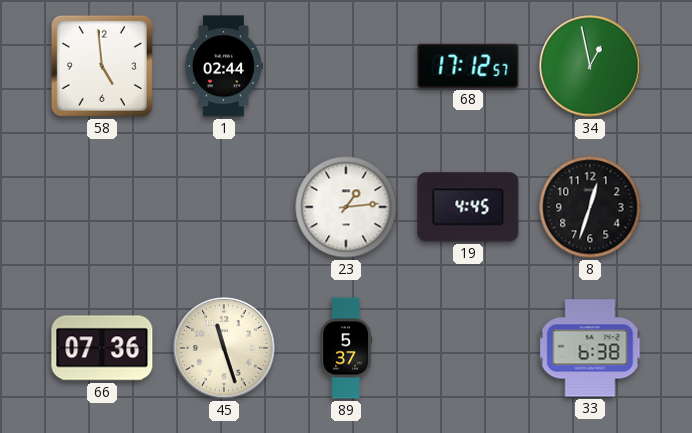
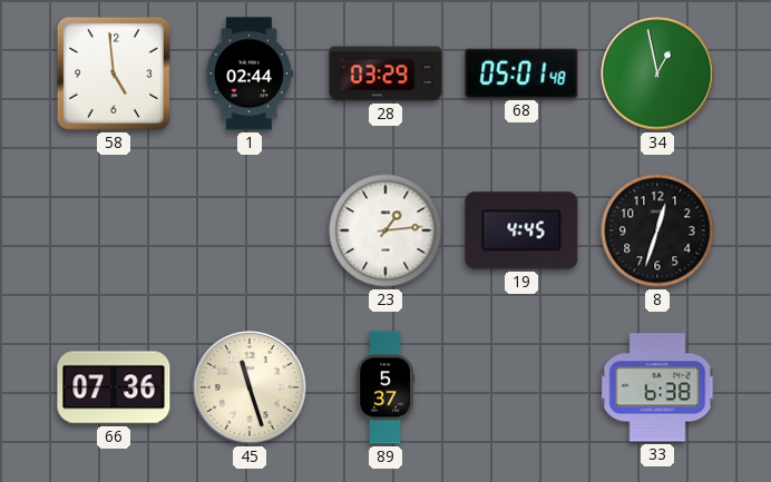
28: none -> 03:29 (385, 73)
68: 17:12 -> 05:01 (521, 73)
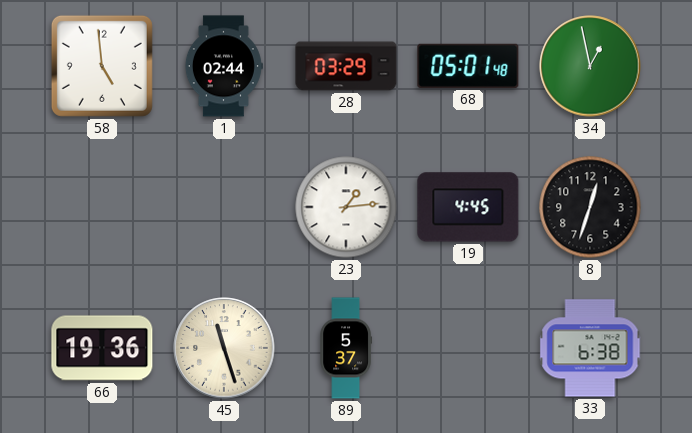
66: 07:36 -> 19:36 (102, 348)
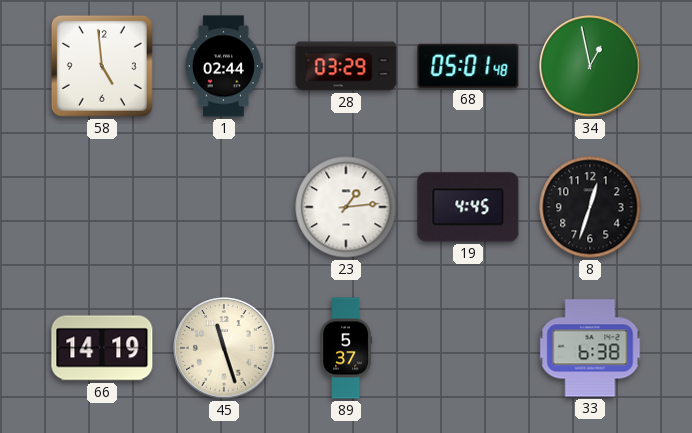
66: 19:36 -> 14:19 (102, 348)
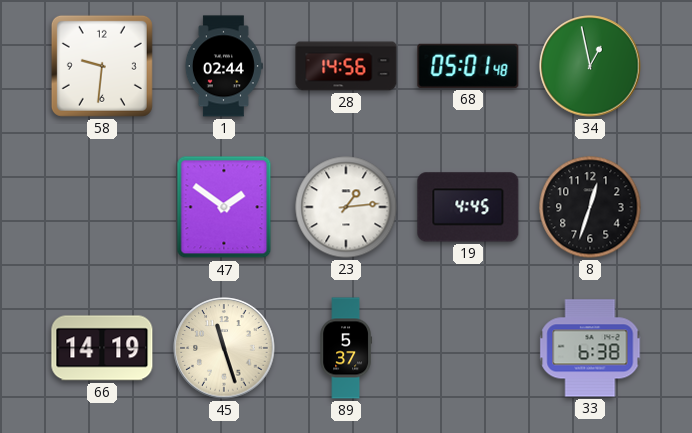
58: 4:59 -> 9:31 (102, 66)
28: 03:29 -> 14:56 (346, 66)
47: none -> 1:51 (224, 207)
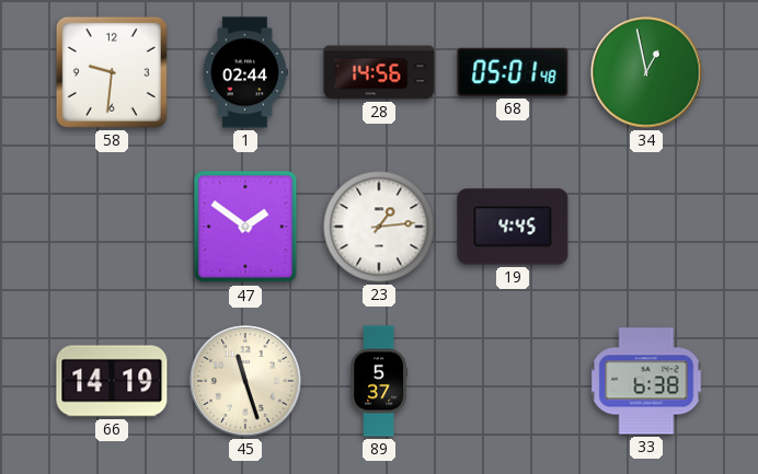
8: 12:33 -> none (590, 207)
